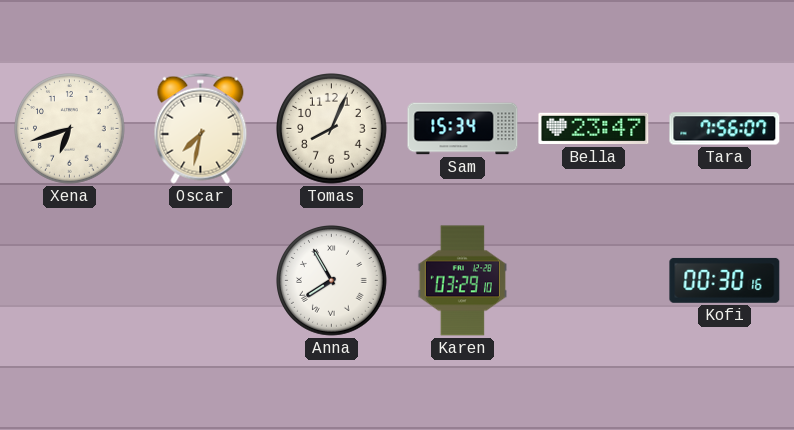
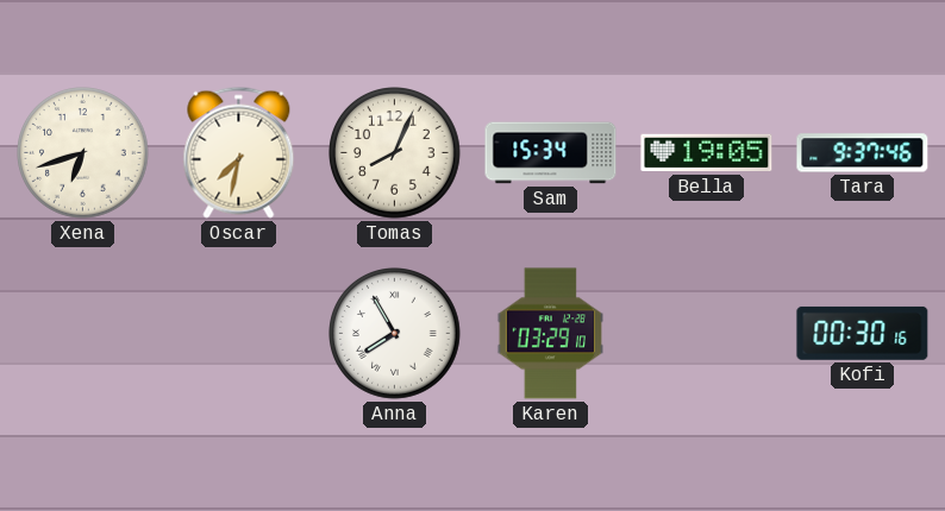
Bella: 23:47 -> 19:05 (707, 153)
Tara: 7:56 -> 9:37 (863, 153)
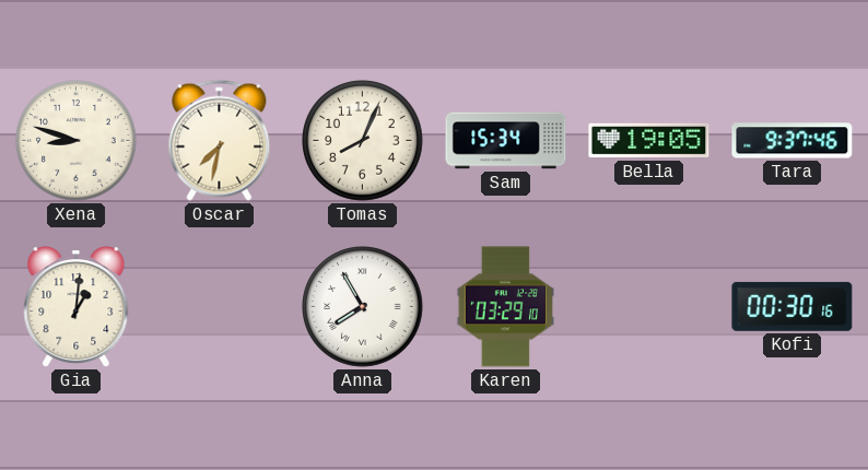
Xena: 6:42 -> 8:48 (77, 141)
Gia: none -> 1:01 (77, 307)
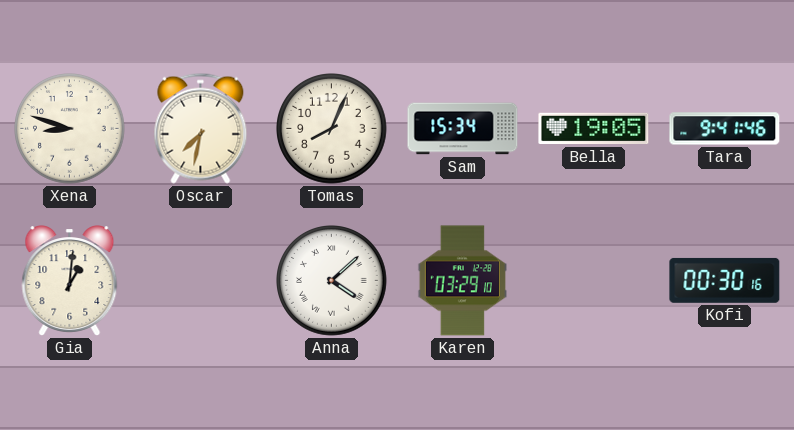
Tara: 9:37 -> 9:41 (725, 129)
Anna: 7:55 -> 4:08 (332, 281)
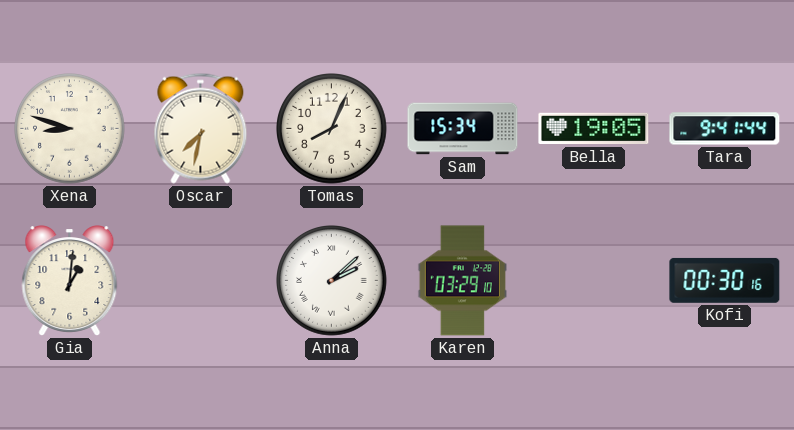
Tara: 9:41:46 -> 9:41:44 (725, 129)
Anna: 4:08 -> 2:08 (332, 281)
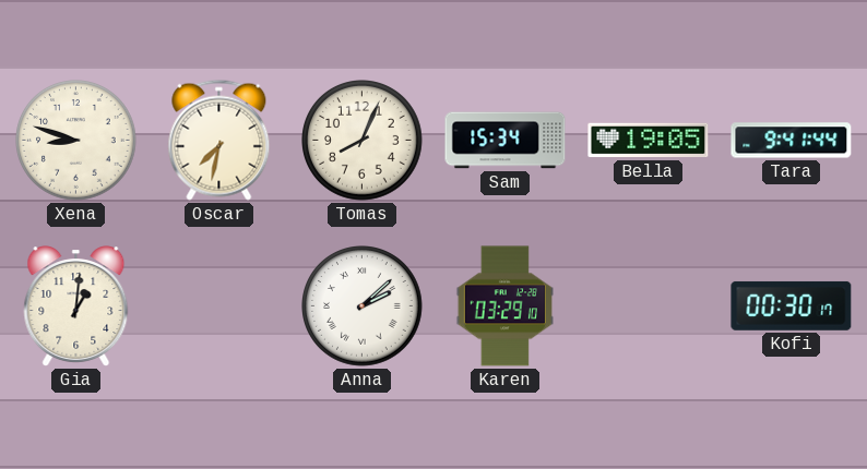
Kofi: 00:30:16 -> 00:30:17 (792, 305)
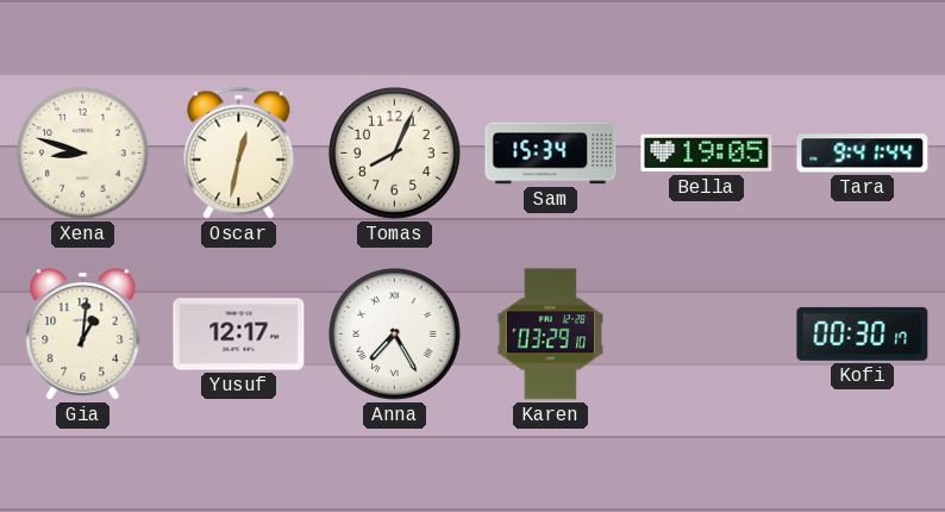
Oscar: 7:32 -> 12:32 (239, 152)
Yusuf: none -> 12:17 (239, 335)
Anna: 2:08 -> 7:25 (395, 335)
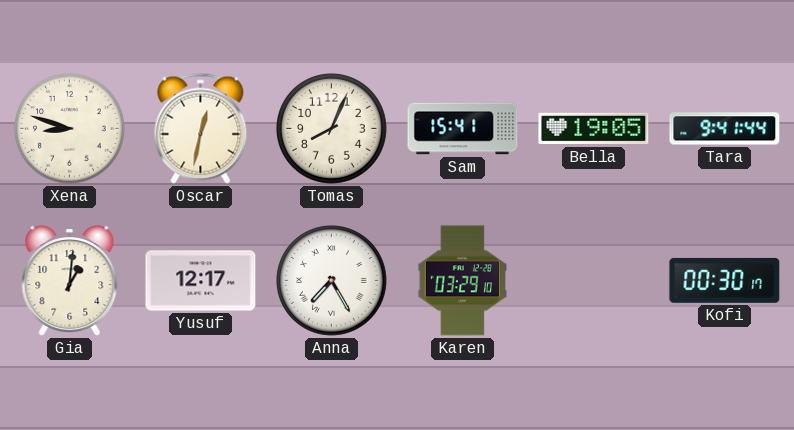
Sam: 15:34 -> 15:41 (463, 129)
